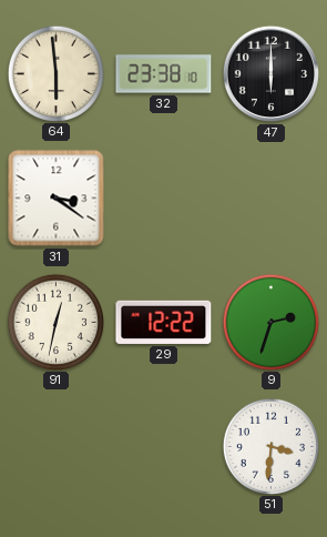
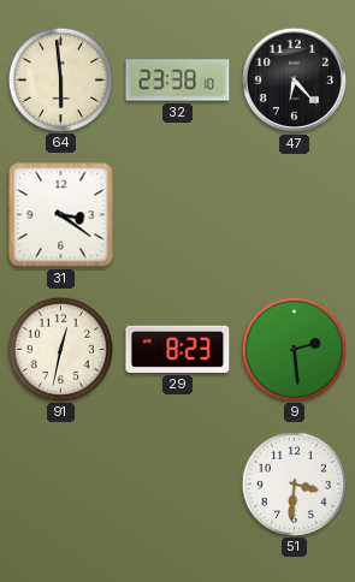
47: 6:00 -> 6:23 (294, 79)
29: 12:22 -> 8:23 (178, 349)
9: 2:33 -> 2:29 (295, 349)
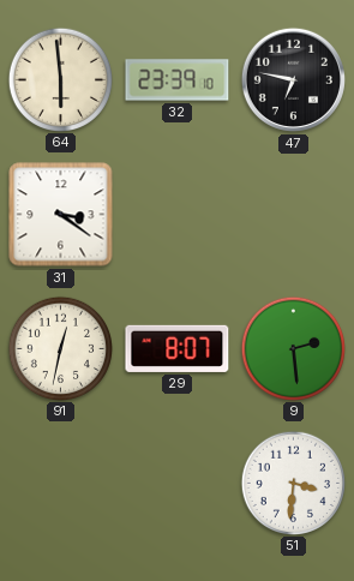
32: 23:38 -> 23:39 (178, 80)
47: 6:23 -> 6:47 (293, 79)
29: 8:23 -> 8:07 (178, 348)
